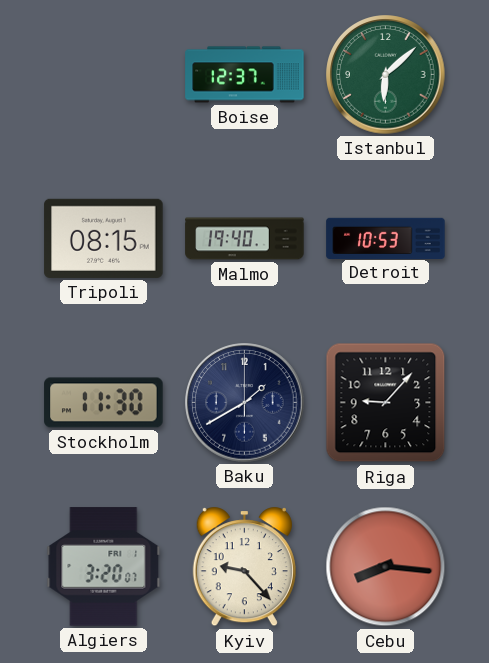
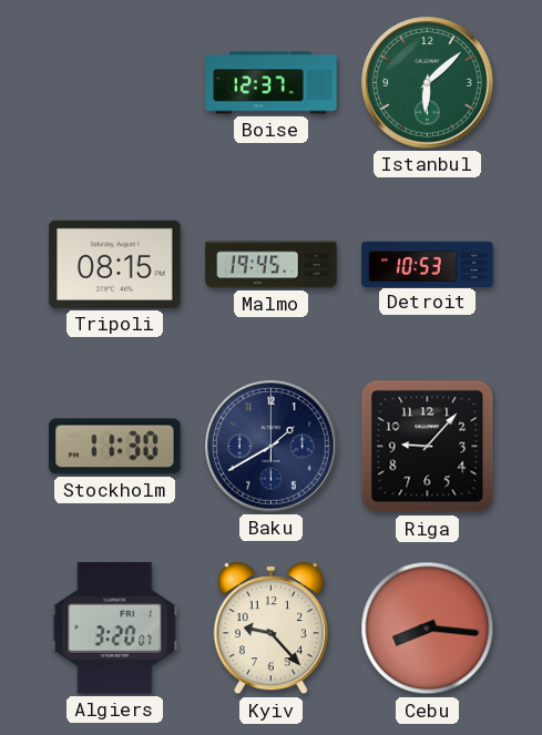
Malmo: 19:40 -> 19:45 (272, 265)
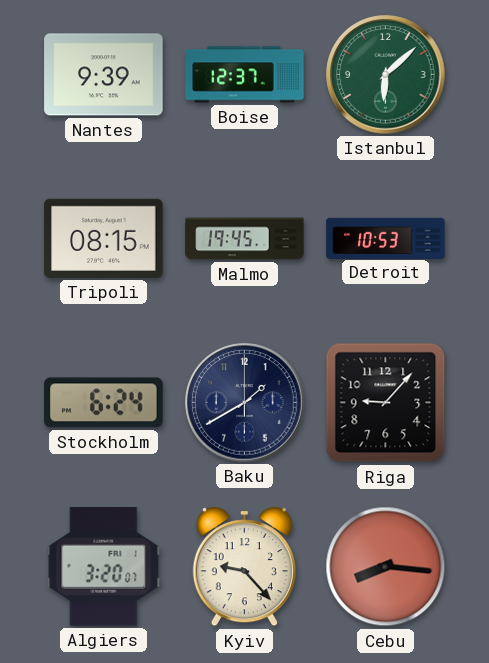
Nantes: none -> 9:39 (104, 75)
Stockholm: 11:30 -> 6:24 (104, 403)
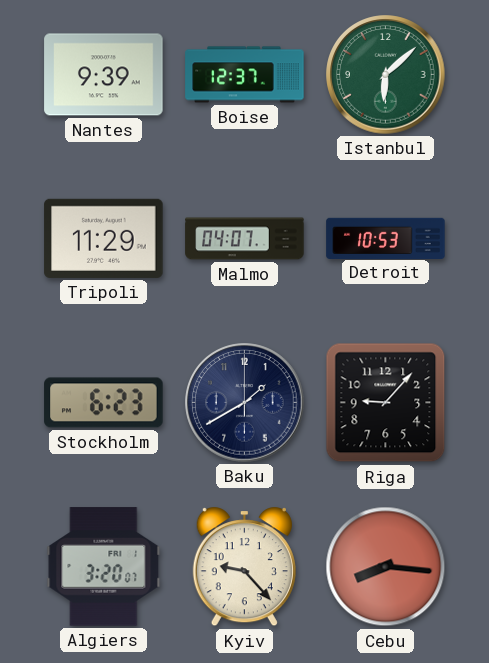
Tripoli: 08:15 -> 11:29 (104, 238)
Malmo: 19:45 -> 04:07 (245, 239)
Stockholm: 6:24 -> 6:23 (104, 403)
